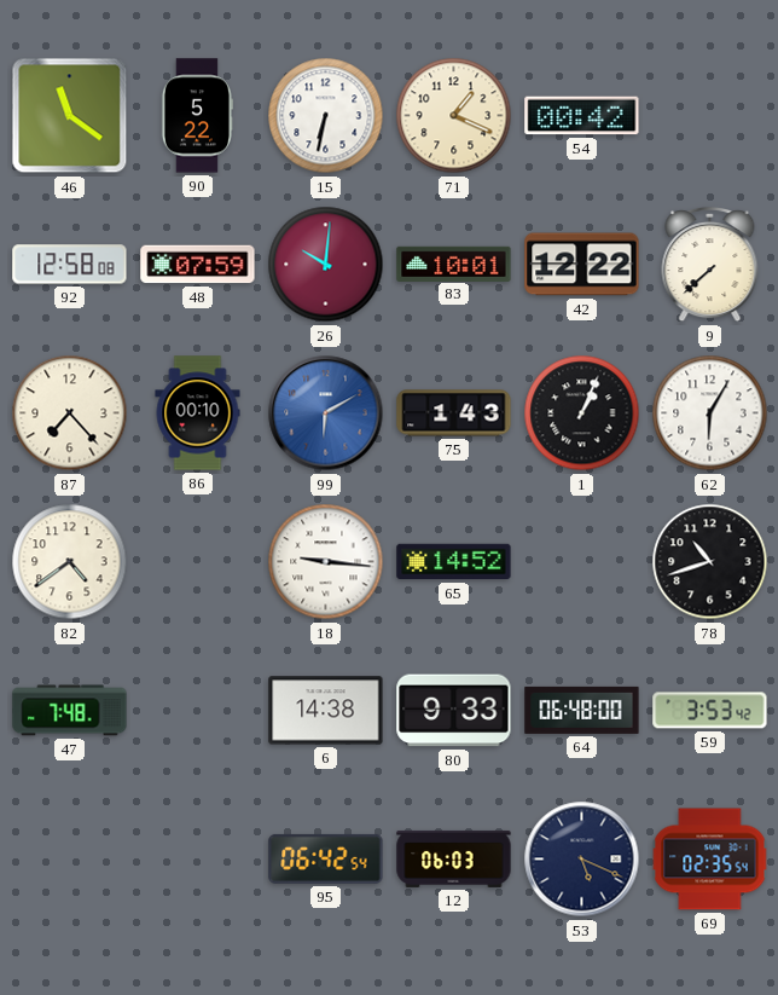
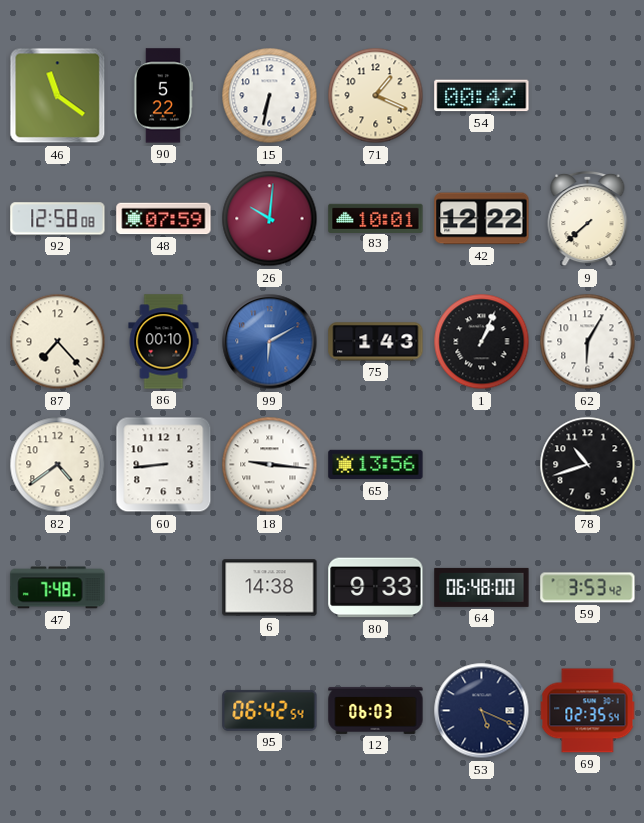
60: none -> 8:44 (164, 465)
65: 14:52 -> 13:56 (376, 465)
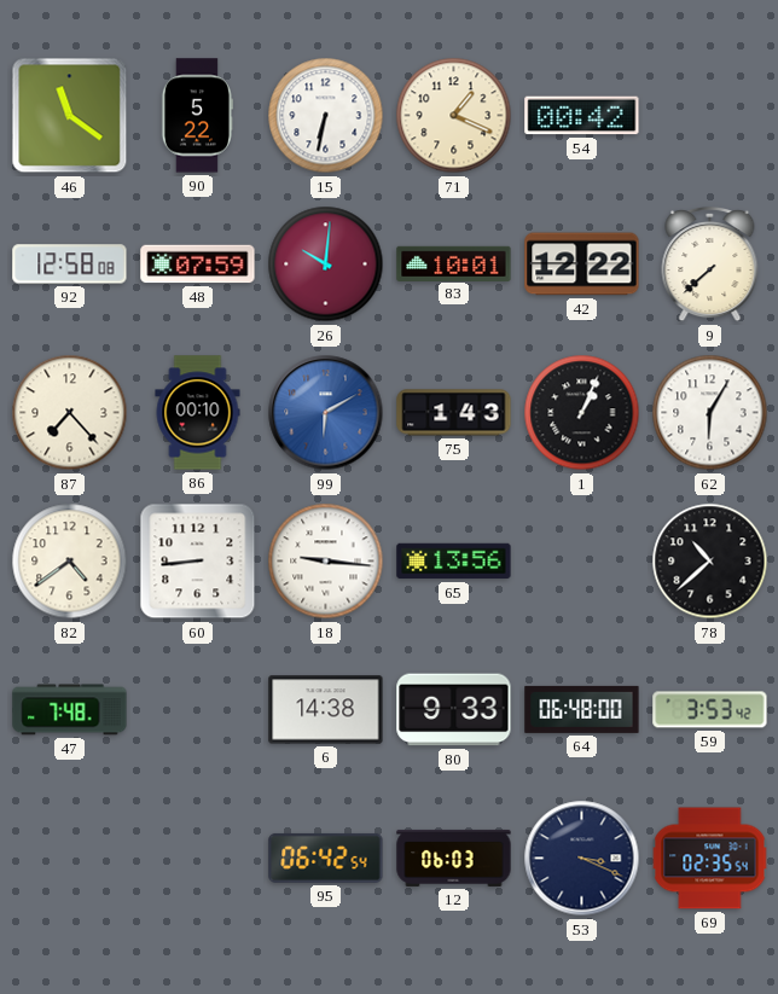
78: 10:42 -> 10:38 (710, 562)
53: 5:19 -> 3:19 (582, 859)
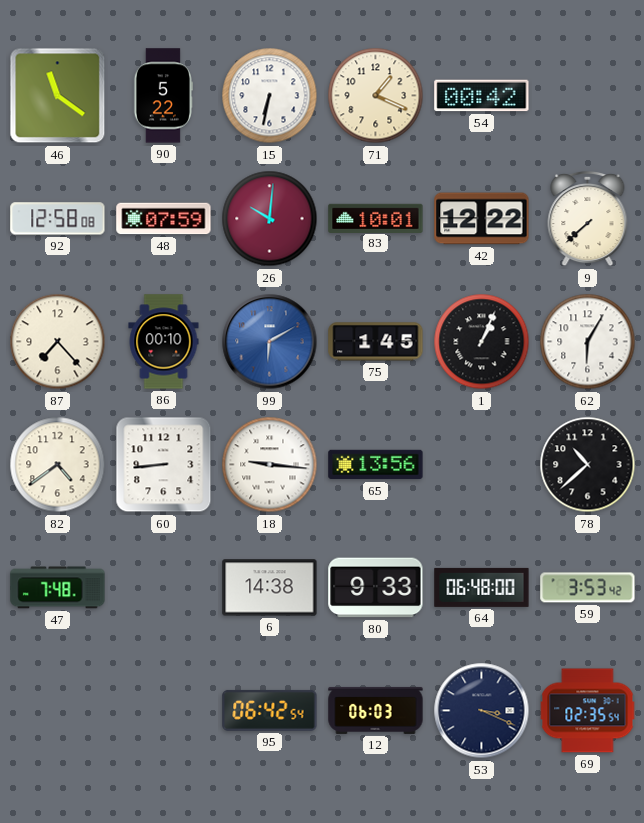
75: 1:43 -> 1:45 (376, 342)
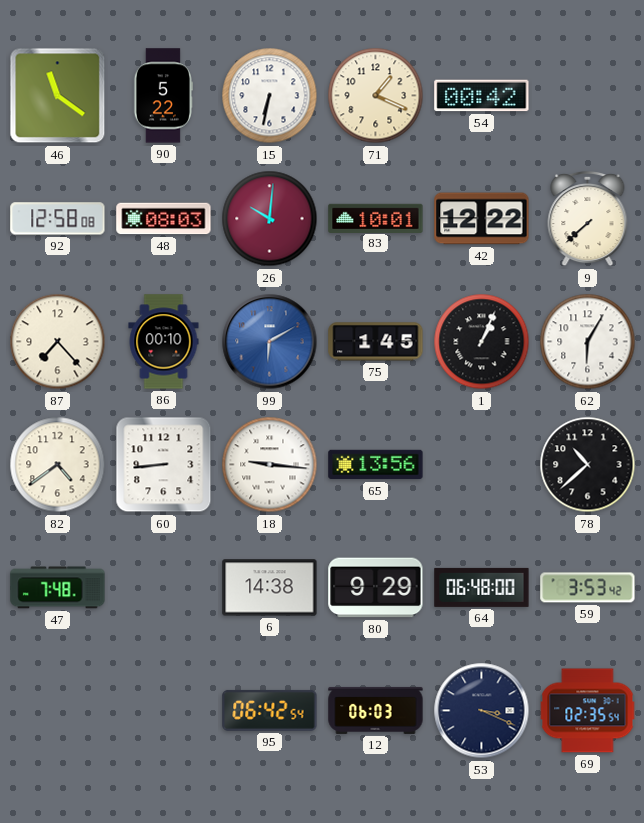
48: 07:59 -> 08:03 (164, 219)
80: 9:33 -> 9:29 (376, 588)
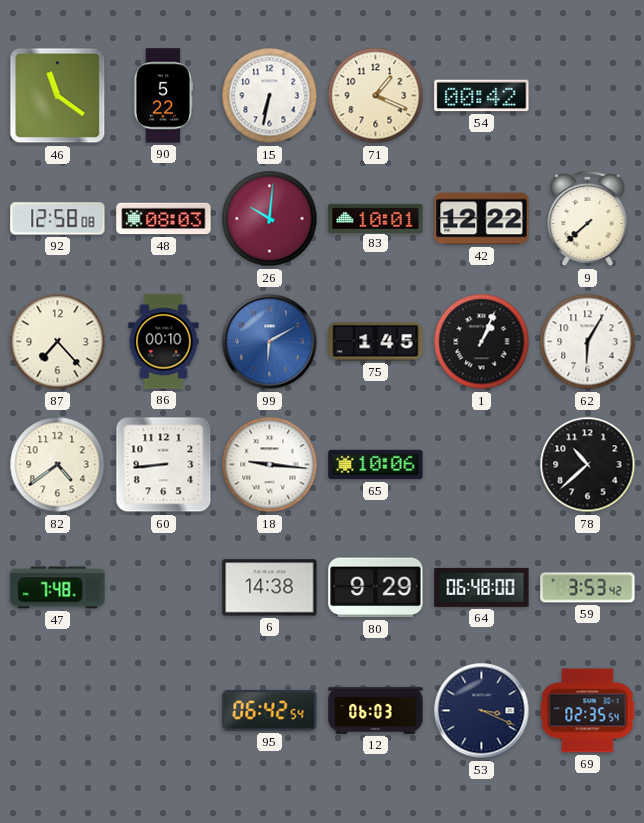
65: 13:56 -> 10:06 (376, 465)
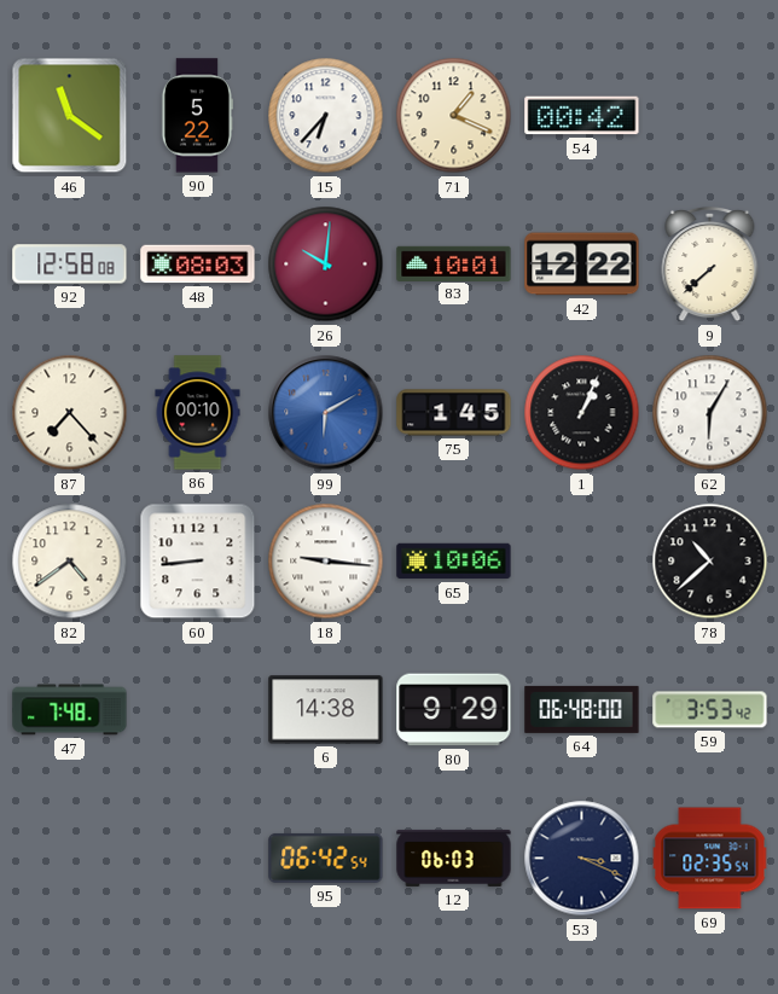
15: 6:32 -> 6:37 (326, 116)
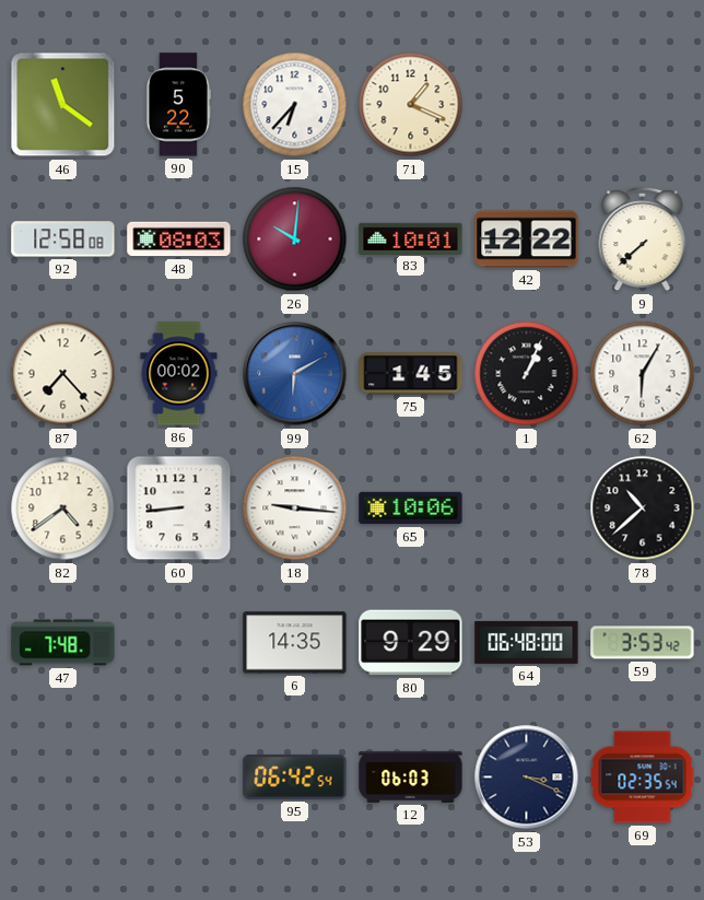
54: 00:42 -> none (582, 116)
86: 00:10 -> 00:02 (179, 374)
6: 14:38 -> 14:35 (295, 643)
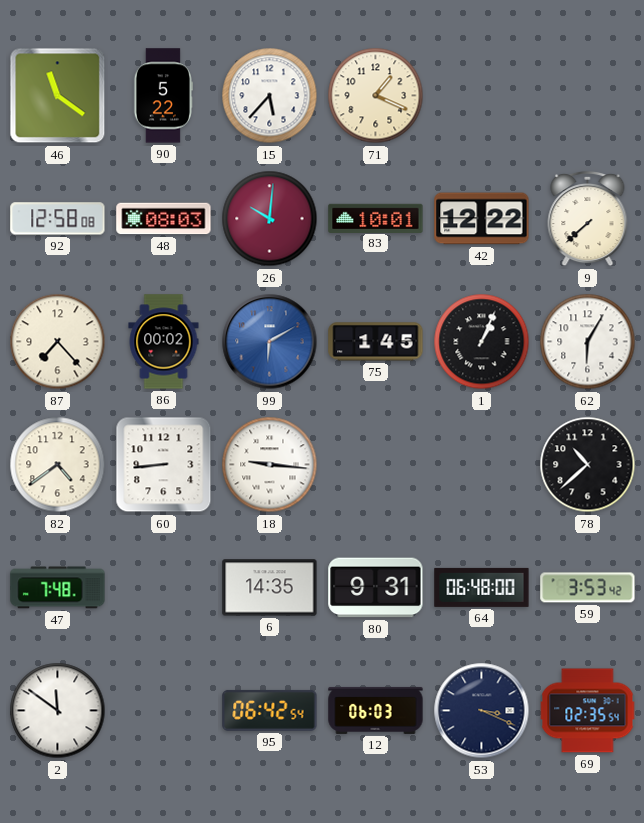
15: 6:37 -> 5:37 (270, 96)
65: 10:06 -> none (411, 509)
80: 9:29 -> 9:31 (376, 588)
2: none -> 11:51 (58, 711)
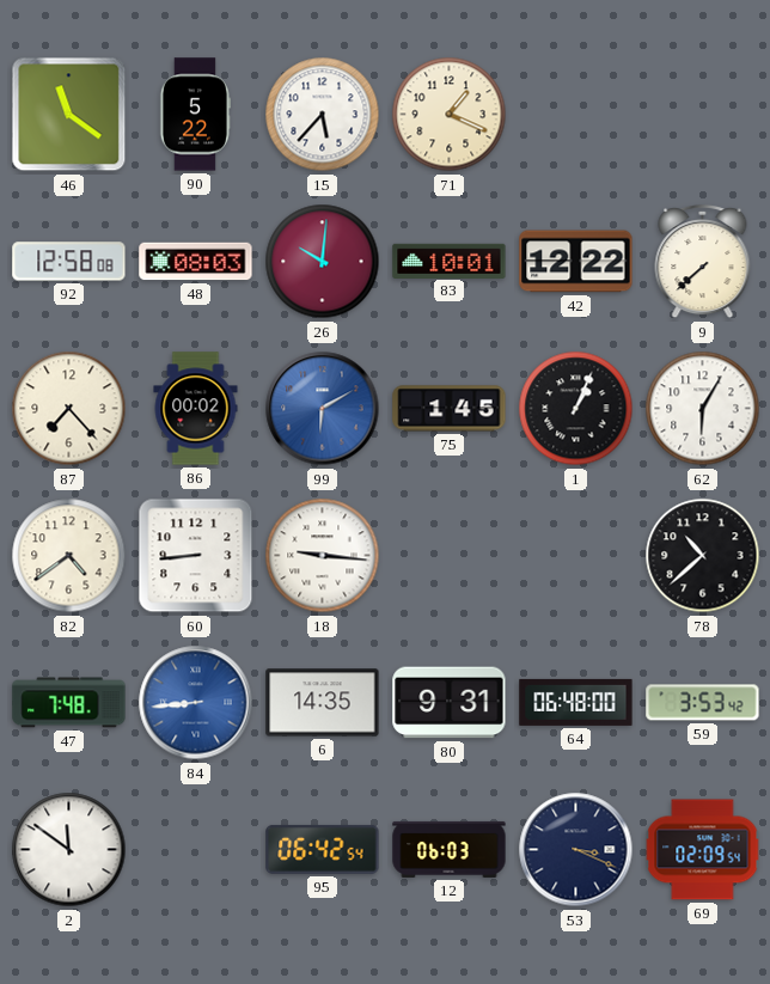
84: none -> 8:44 (196, 703)
69: 02:35 -> 02:09 (703, 850)
